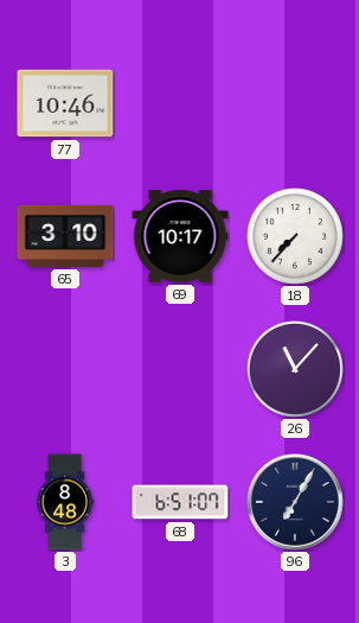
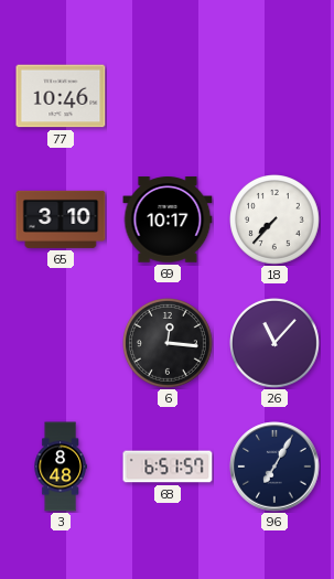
6: none -> 12:16 (169, 344)
68: 6:51:07 -> 6:51:57 (168, 467)
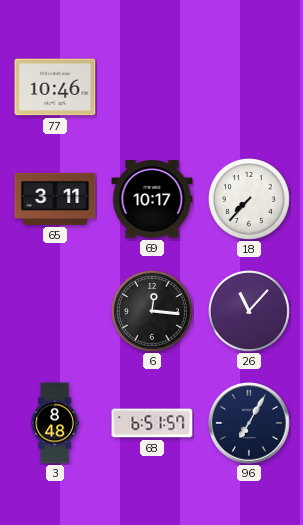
65: 3:10 -> 3:11 (55, 199)
